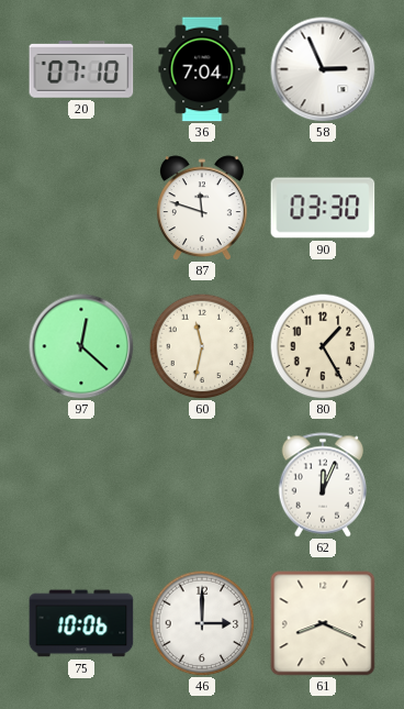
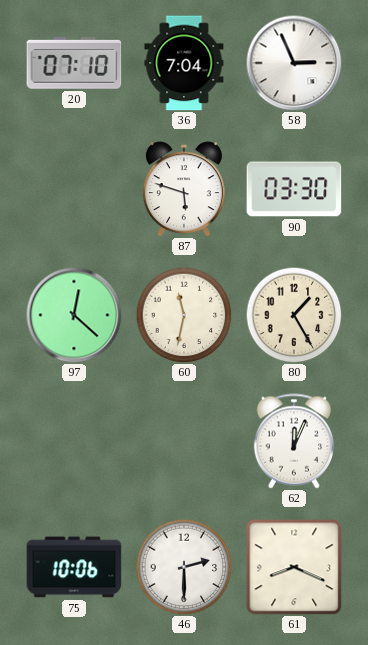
87: 11:48 -> 5:48 (184, 189)
46: 3:00 -> 2:30 (184, 567)
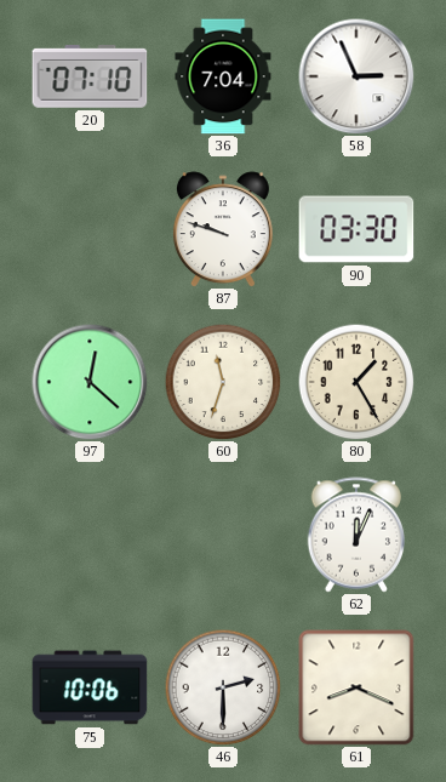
87: 5:48 -> 9:48 (223, 229)
60: 11:32 -> 11:33 (223, 382)
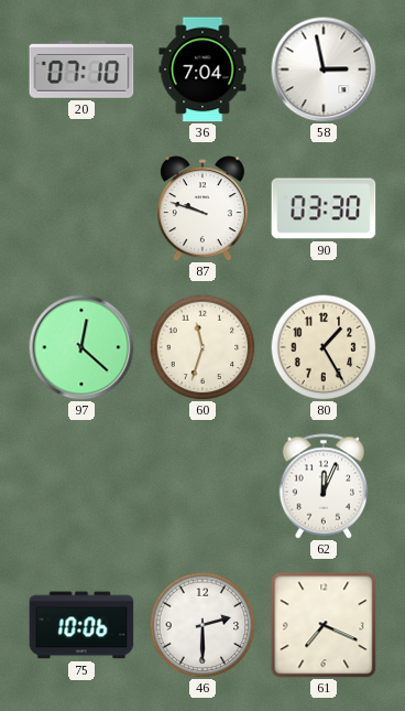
58: 2:56 -> 2:58 (324, 69)
61: 8:19 -> 7:19 (324, 625)
